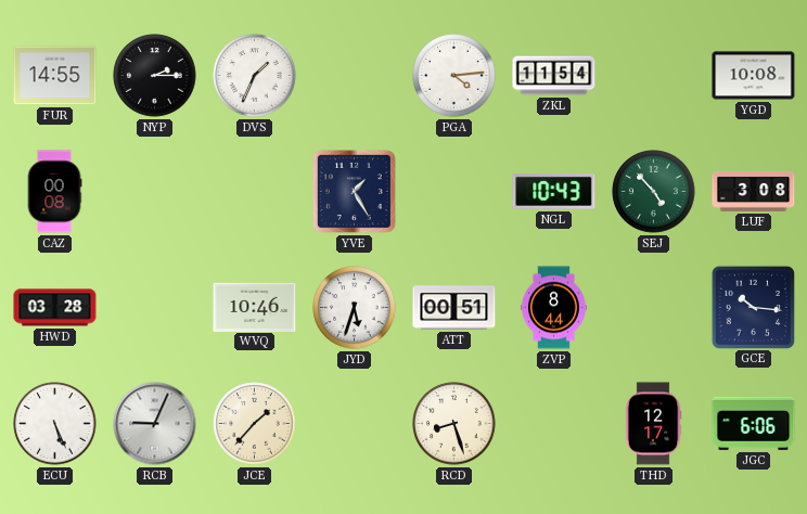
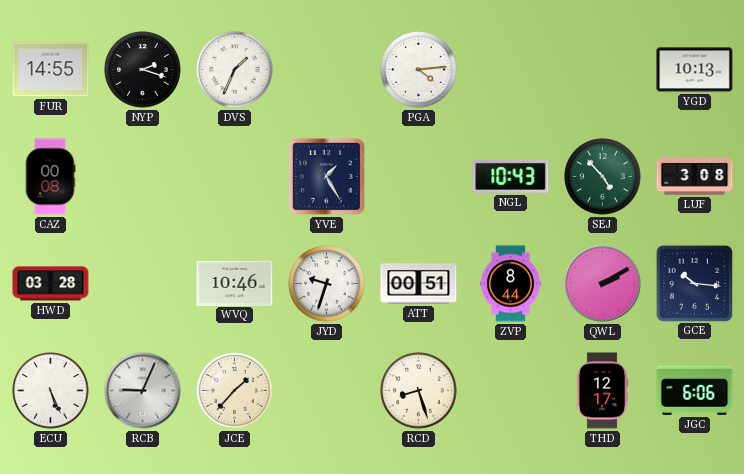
NYP: 2:15 -> 2:18 (143, 70)
ZKL: 11:54 -> none (554, 76)
YGD: 10:08 -> 10:13 (695, 70)
JYD: 5:33 -> 9:33 (327, 284)
QWL: none -> 2:10 (603, 284)
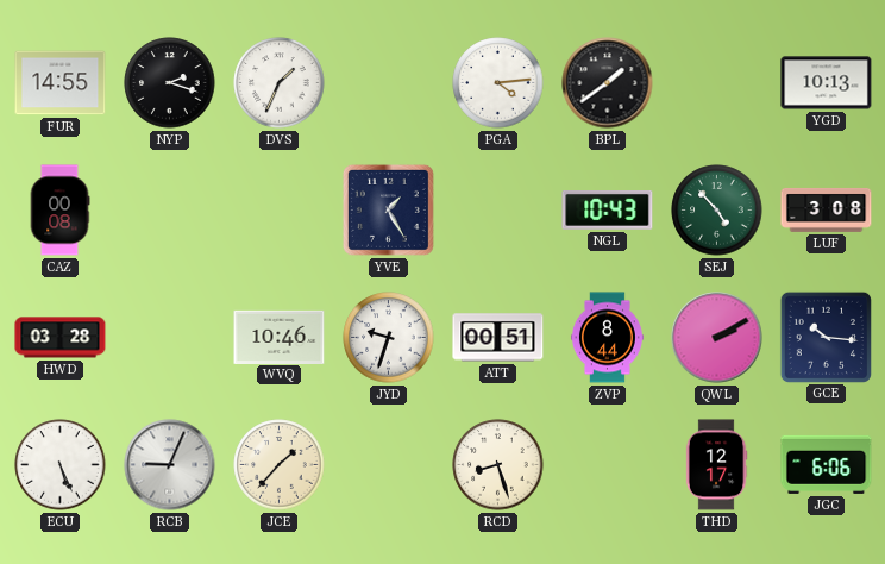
BPL: none -> 1:39 (608, 83)
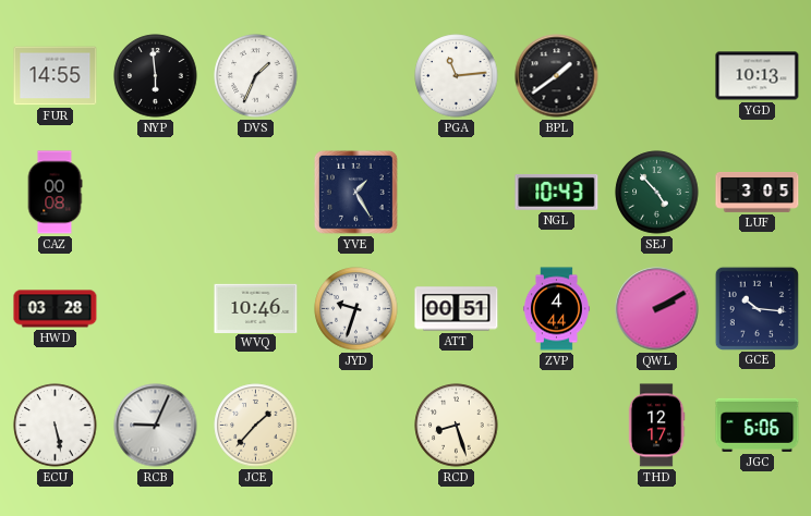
NYP: 2:18 -> 5:59 (156, 76)
PGA: 4:14 -> 11:14 (457, 76)
LUF: 3:08 -> 3:05 (758, 192)
ZVP: 8:44 -> 4:44 (557, 309)
ECU: 5:26 -> 5:28 (56, 426)
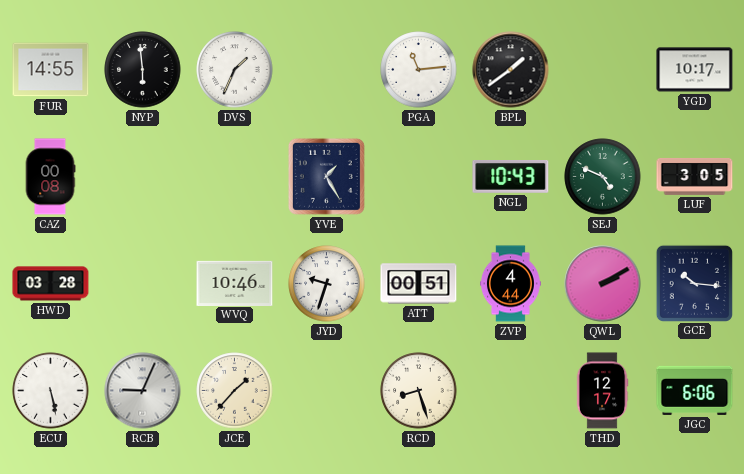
YGD: 10:13 -> 10:17 (695, 70)
SEJ: 4:53 -> 4:49 (603, 177)
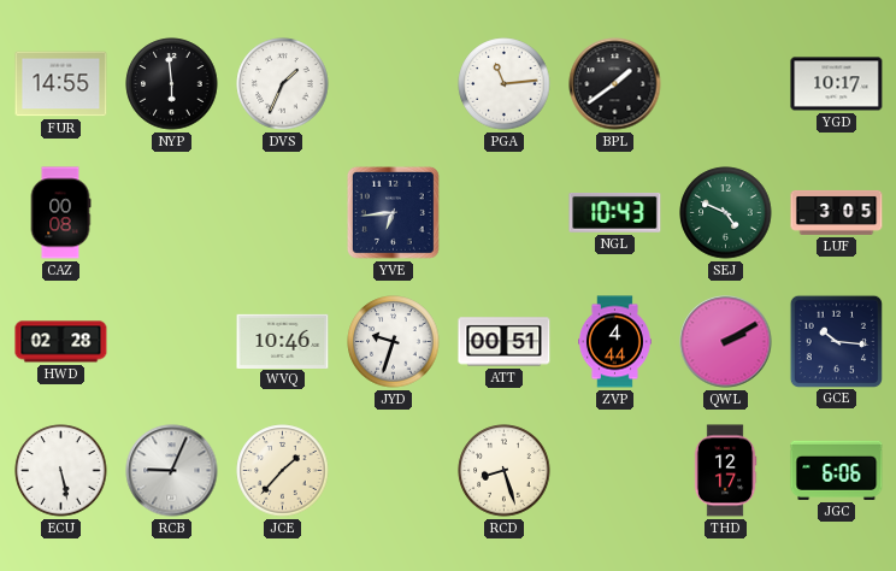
YVE: 1:25 -> 6:44 (393, 212)
HWD: 03:28 -> 02:28 (61, 342)
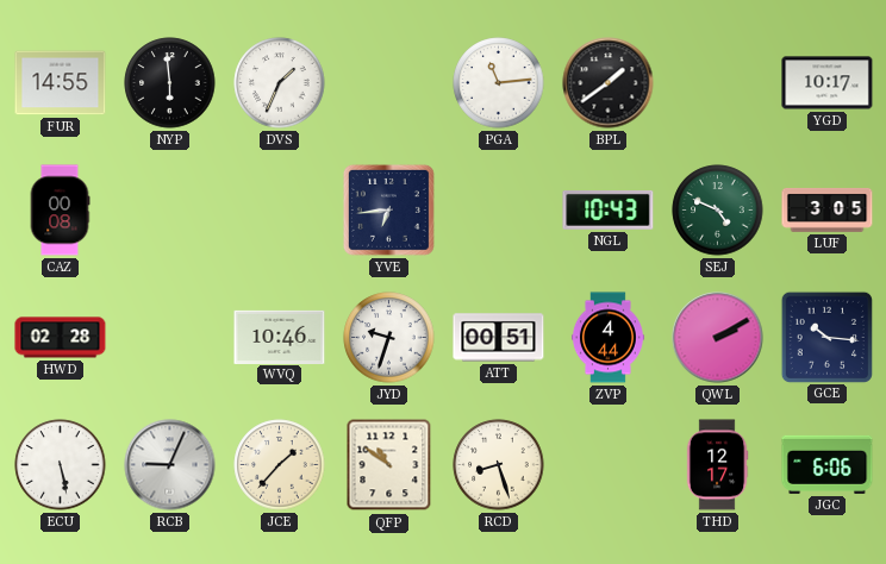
QFP: none -> 10:51 (389, 465)
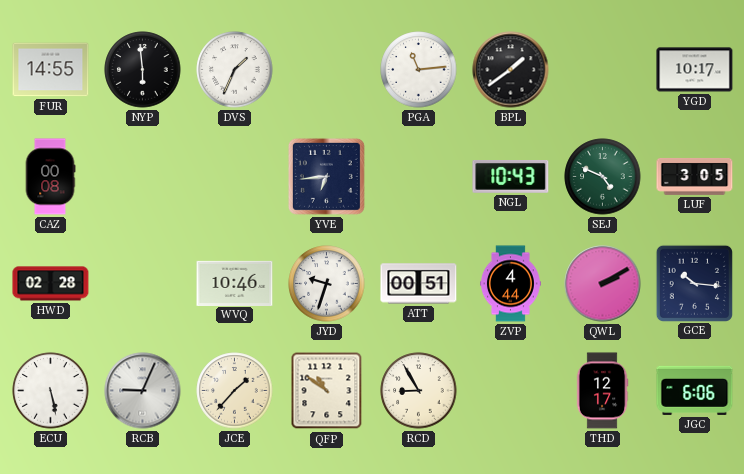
RCD: 8:27 -> 8:55 (419, 391)
